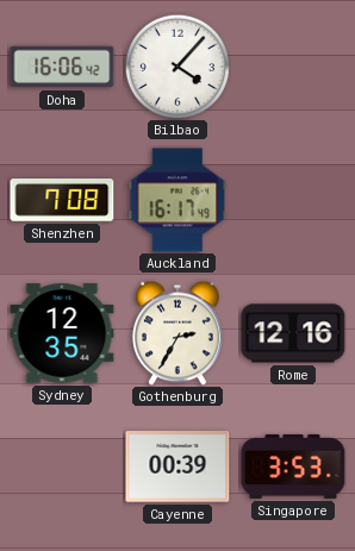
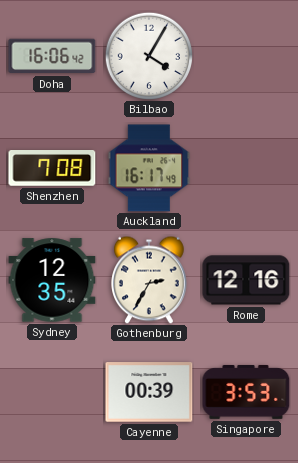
Bilbao: 4:07 -> 4:05 (149, 56)
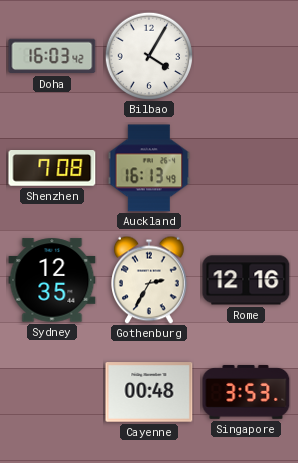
Doha: 16:06 -> 16:03 (52, 56)
Auckland: 16:17 -> 16:13 (149, 168)
Cayenne: 00:39 -> 00:48 (149, 392)
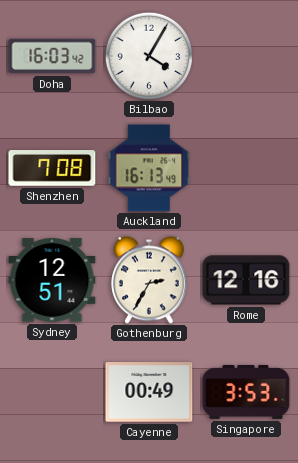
Sydney: 12:35 -> 12:51 (52, 280)
Cayenne: 00:48 -> 00:49 (149, 392)
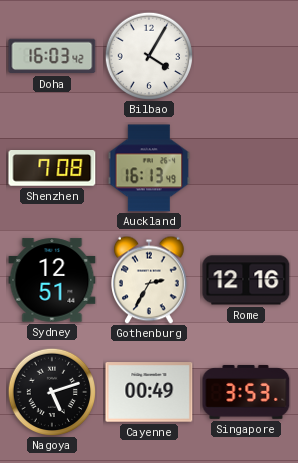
Nagoya: none -> 5:12 (52, 392)
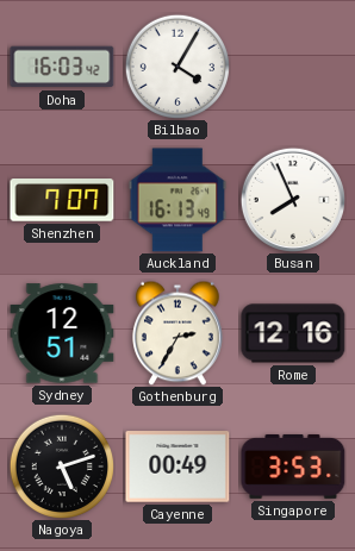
Shenzhen: 7:08 -> 7:07 (62, 201)
Busan: none -> 7:56 (292, 199)
